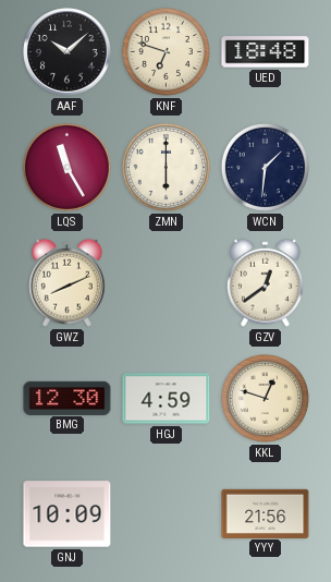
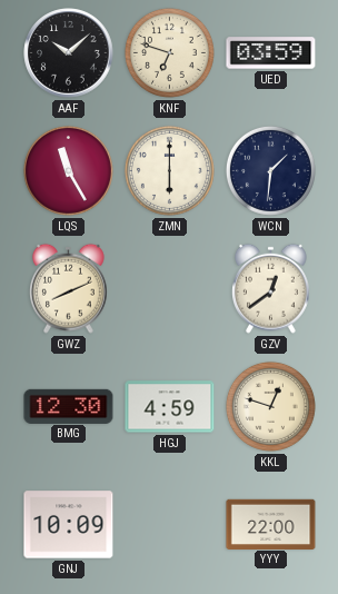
UED: 18:48 -> 03:59 (271, 53)
YYY: 21:56 -> 22:00 (271, 524)
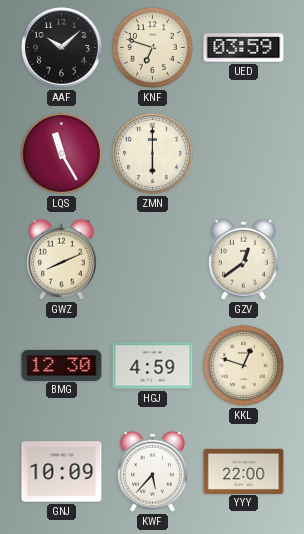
WCN: 1:31 -> none (270, 170)
KWF: none -> 5:37 (153, 471)
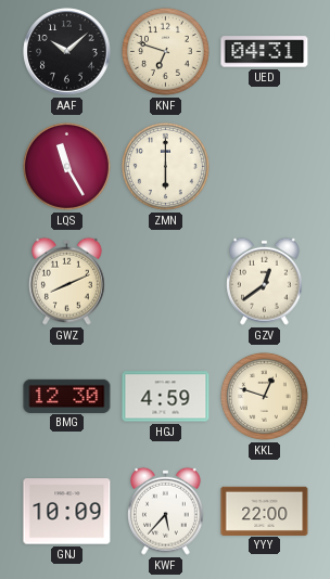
UED: 03:59 -> 04:31 (265, 52)
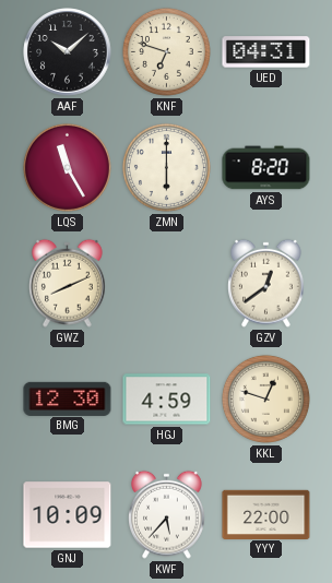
AYS: none -> 8:20 (266, 168)
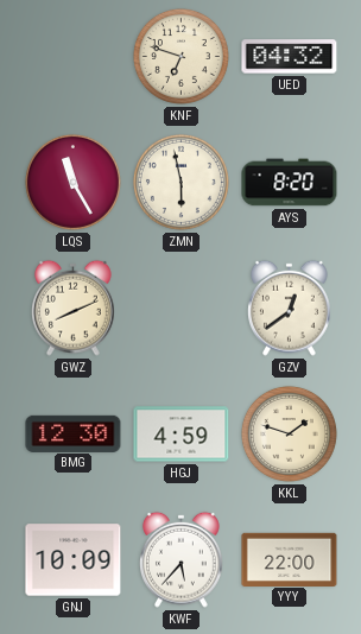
AAF: 10:08 -> none (68, 52)
UED: 04:31 -> 04:32 (290, 57)
ZMN: 6:00 -> 5:58 (180, 182)
KKL: 12:48 -> 1:48 (289, 433)
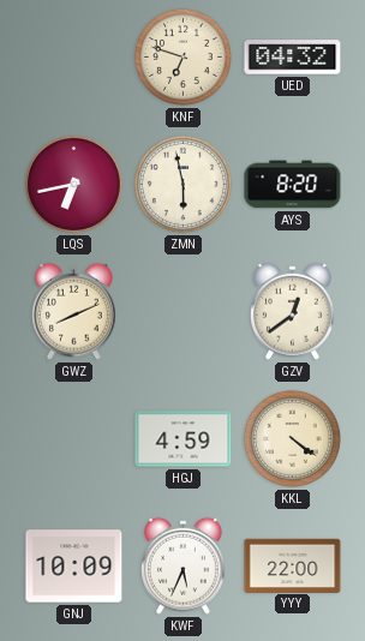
LQS: 11:25 -> 6:43 (73, 184)
BMG: 12:30 -> none (74, 433)
KKL: 1:48 -> 4:21 (292, 438)
KWF: 5:37 -> 5:34 (184, 565)
